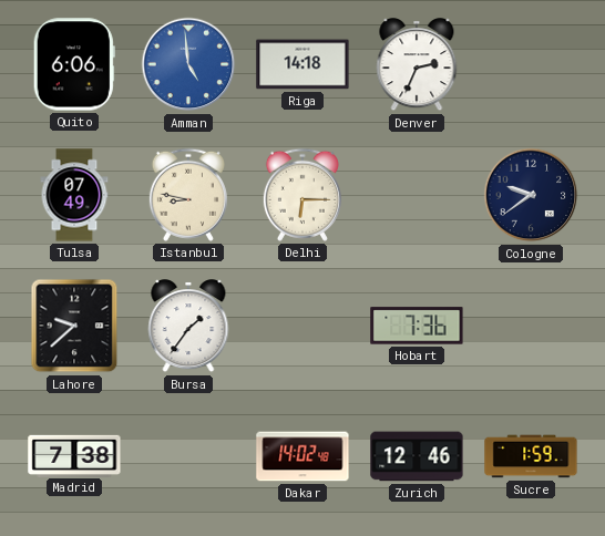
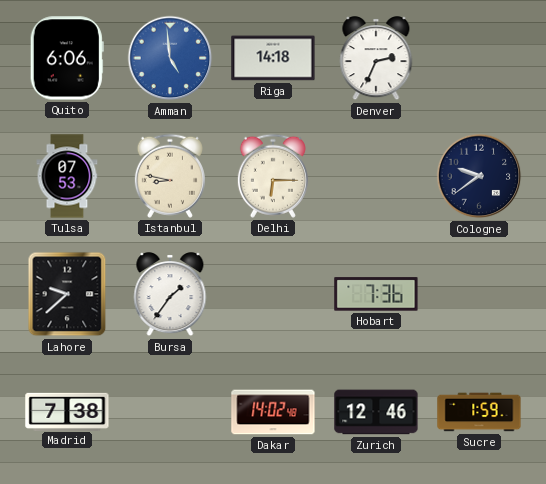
Tulsa: 07:49 -> 07:53 (67, 176)
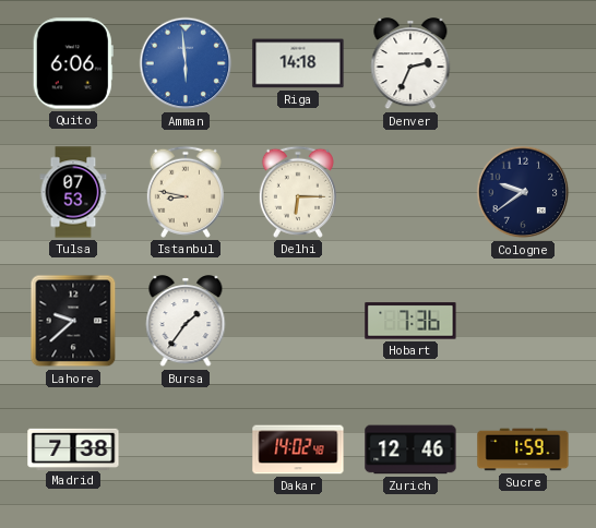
Amman: 4:59 -> 5:59 (186, 63)
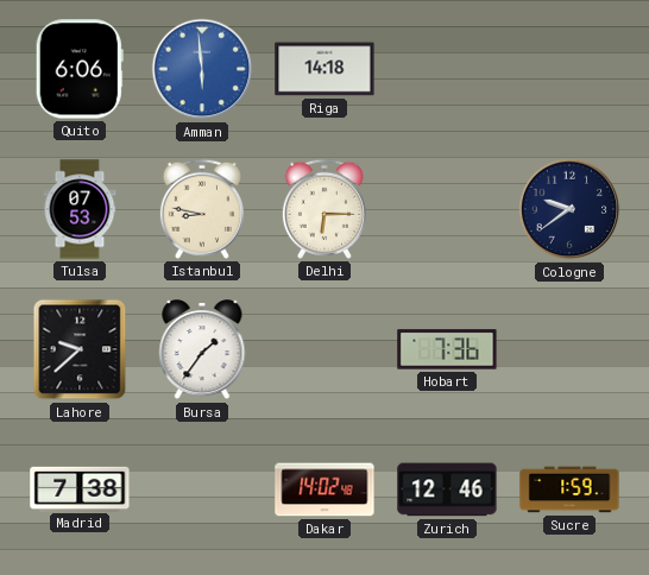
Denver: 2:34 -> none (410, 64)
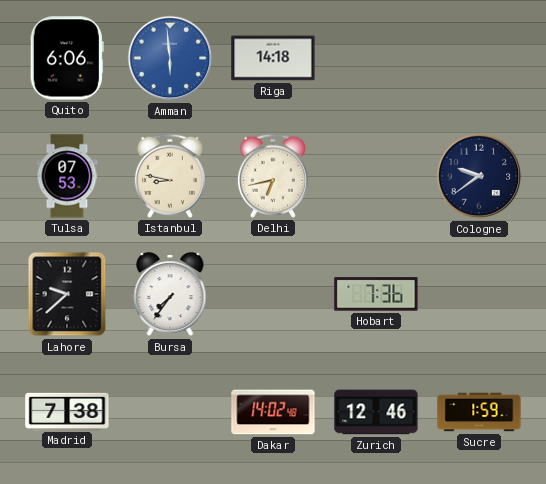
Delhi: 6:15 -> 6:43 (273, 176)
Bursa: 1:36 -> 7:36 (170, 295)
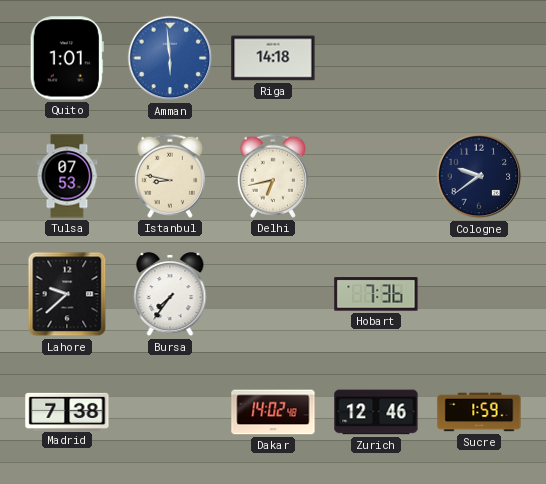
Quito: 6:06 -> 1:01 (67, 58)
